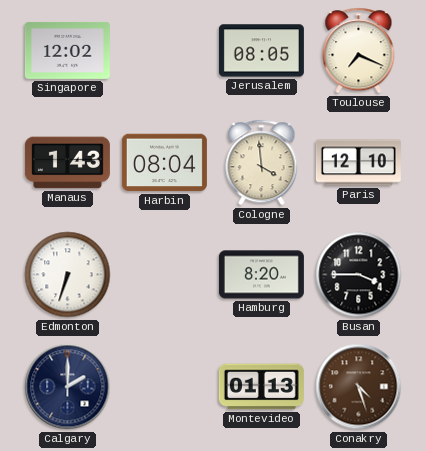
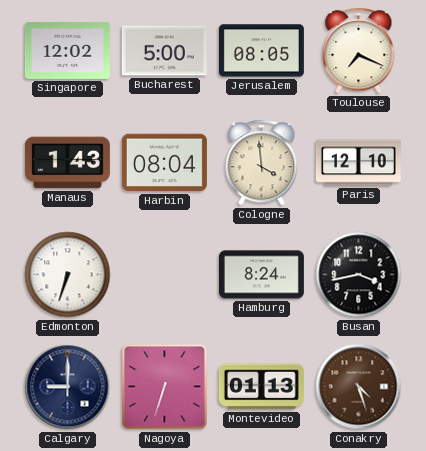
Bucharest: none -> 5:00 (164, 51)
Hamburg: 8:20 -> 8:24 (261, 275)
Busan: 3:45 -> 3:43 (359, 275)
Calgary: 2:00 -> 9:00 (68, 387)
Nagoya: none -> 6:33 (165, 387)
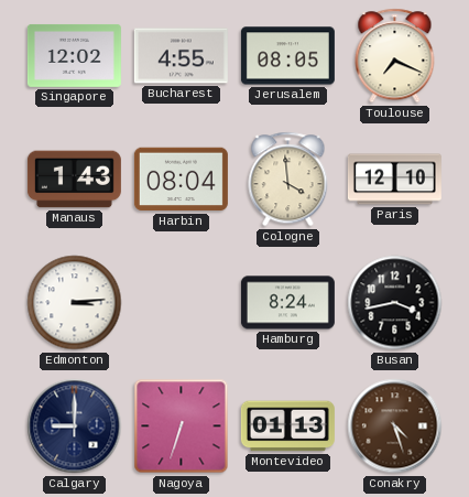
Bucharest: 5:00 -> 4:55 (181, 56)
Edmonton: 6:33 -> 3:14 (75, 303)
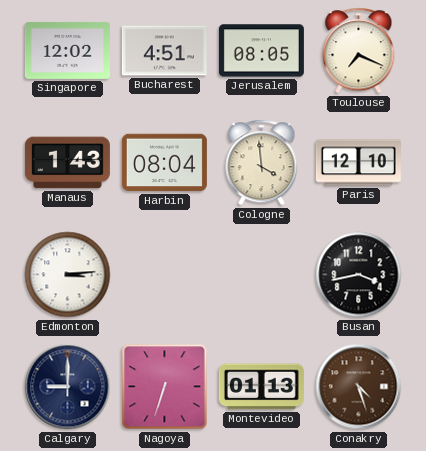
Bucharest: 4:55 -> 4:51 (164, 51)
Hamburg: 8:24 -> none (287, 303)
